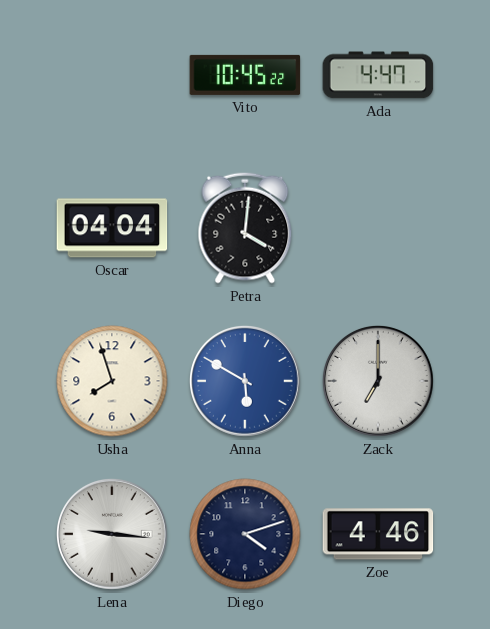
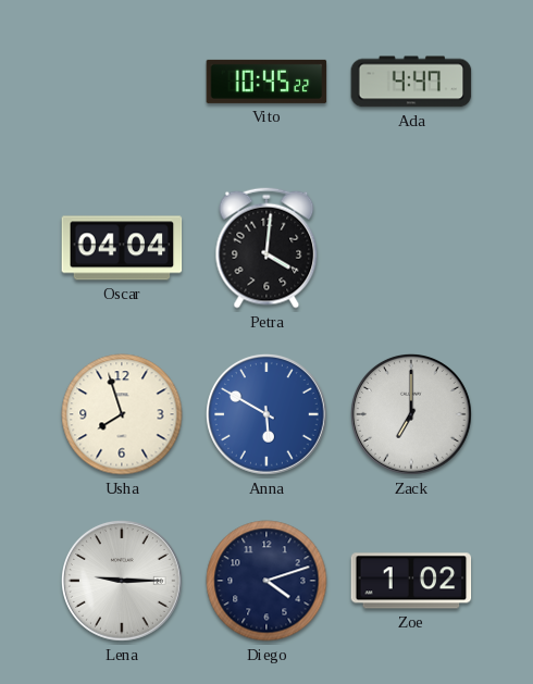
Lena: 9:16 -> 9:15 (123, 582)
Zoe: 4:46 -> 1:02 (411, 581)
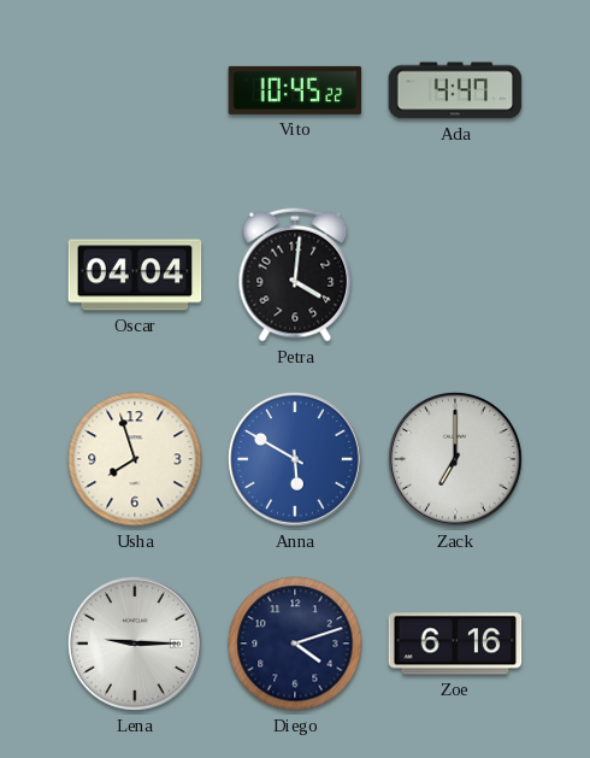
Zoe: 1:02 -> 6:16 (455, 644)
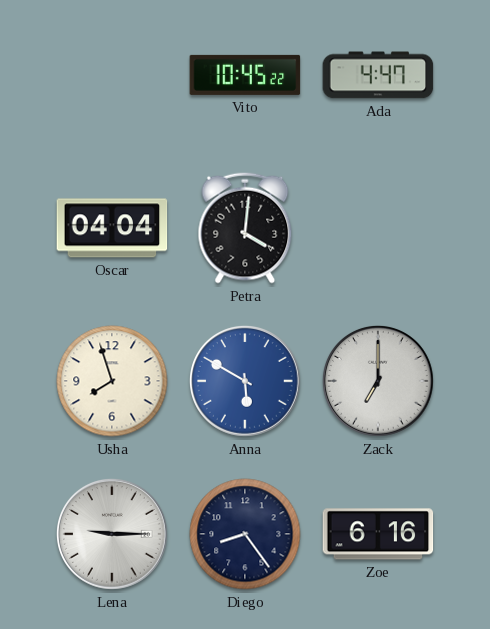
Diego: 4:12 -> 8:24 (245, 534)
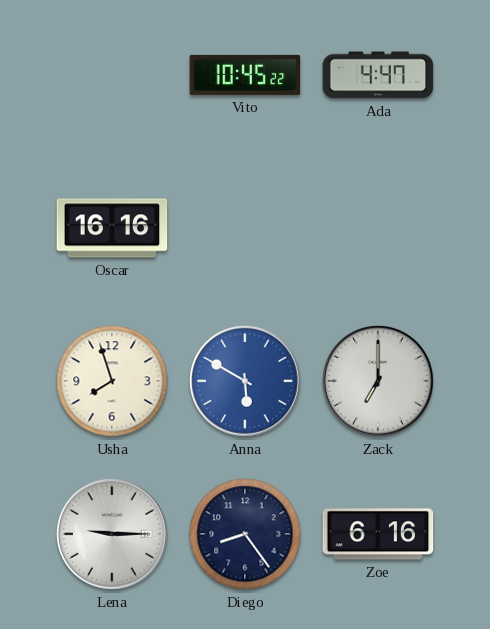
Oscar: 04:04 -> 16:16 (112, 228)
Petra: 4:01 -> none (245, 228)
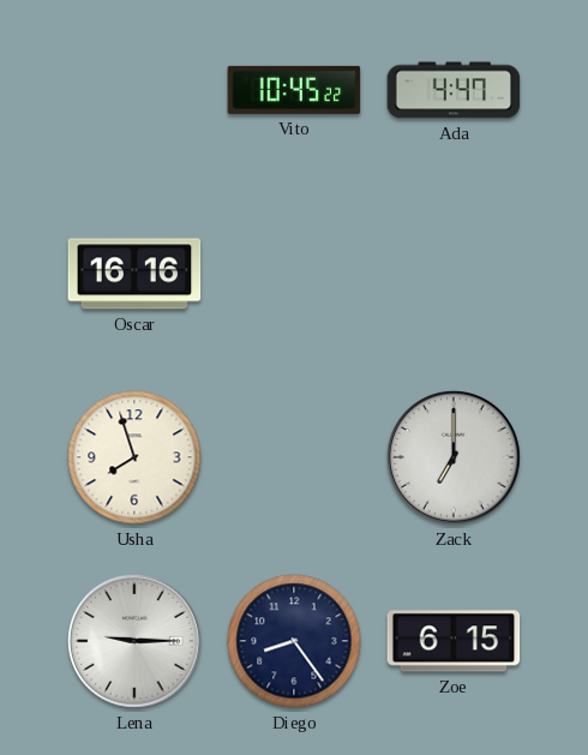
Anna: 5:50 -> none (246, 382)
Zoe: 6:16 -> 6:15 (454, 641)
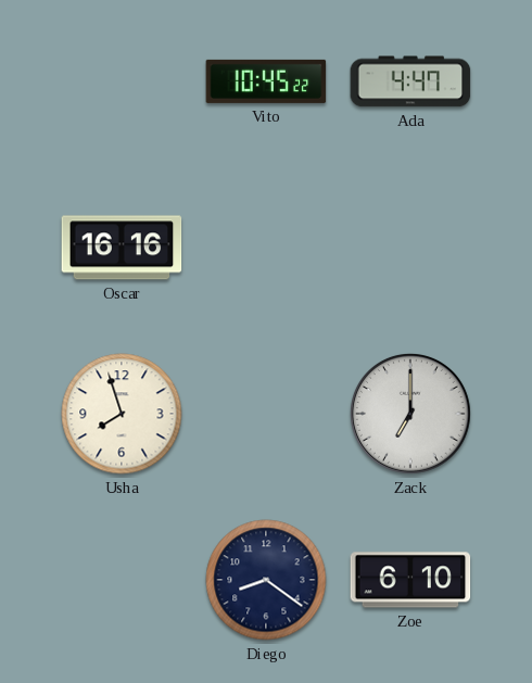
Lena: 9:15 -> none (136, 642)
Diego: 8:24 -> 8:21 (266, 580)
Zoe: 6:15 -> 6:10 (410, 580)
